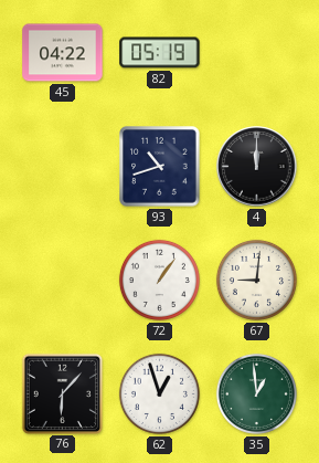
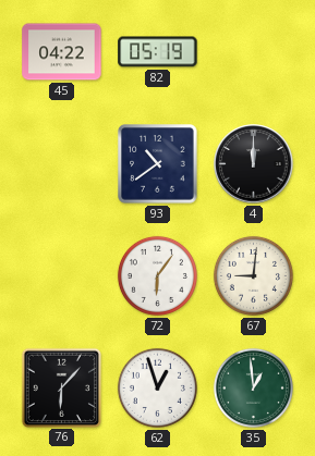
93: 10:42 -> 10:39 (158, 164)
72: 1:06 -> 6:06 (157, 275)
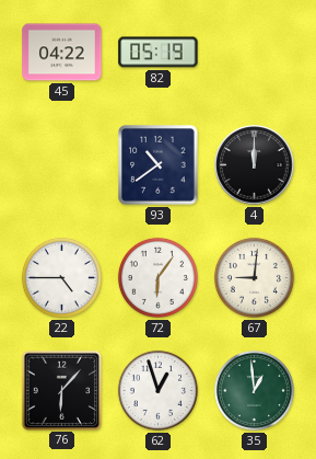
22: none -> 4:45 (61, 277)
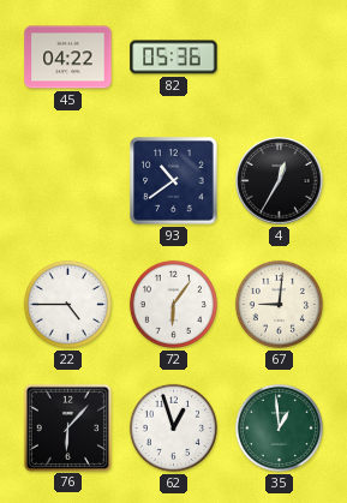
82: 05:19 -> 05:36 (174, 58)
4: 12:00 -> 12:35 (280, 181)
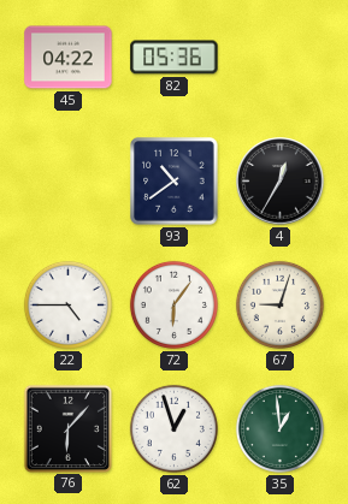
67: 9:01 -> 9:03 (279, 304)
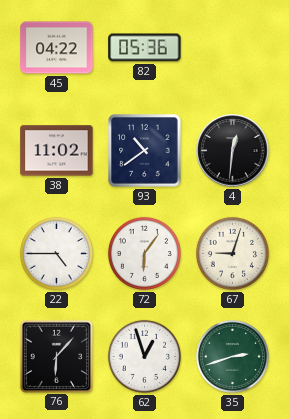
38: none -> 11:02 (57, 151)
4: 12:35 -> 12:31 (233, 151)
35: 12:59 -> 2:42 (232, 356)
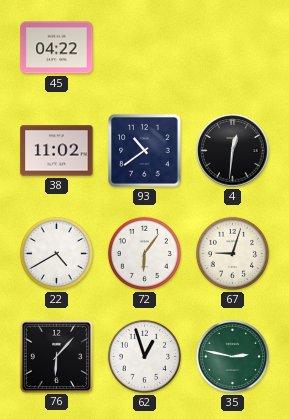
82: 05:36 -> none (145, 48)
22: 4:45 -> 4:40 (56, 253)
35: 2:42 -> 2:47 (232, 356)
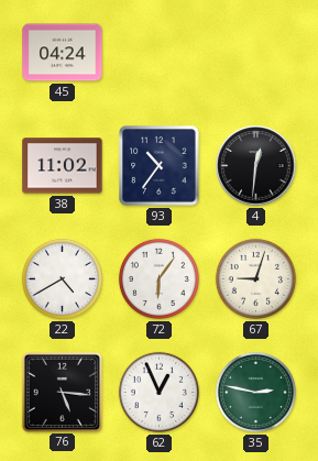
45: 04:22 -> 04:24 (63, 53)
93: 10:39 -> 10:36 (160, 166)
76: 6:07 -> 5:16 (62, 392)
62: 12:57 -> 12:56 (158, 392)
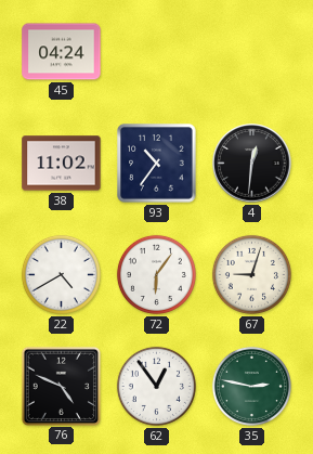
76: 5:16 -> 4:49 (61, 386)
62: 12:56 -> 12:54 (156, 386)
